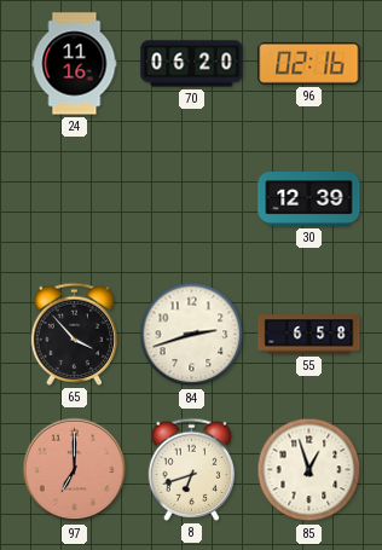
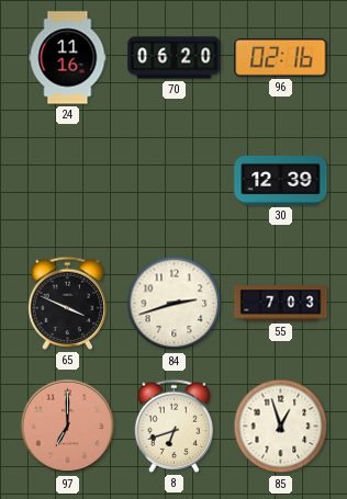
65: 3:53 -> 3:49 (68, 303)
55: 6:58 -> 7:03 (281, 304)
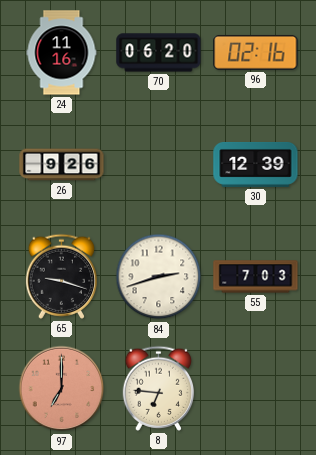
26: none -> 9:26 (62, 165)
65: 3:49 -> 9:18 (62, 276)
8: 6:42 -> 6:46 (159, 388)
85: 12:57 -> none (281, 427)
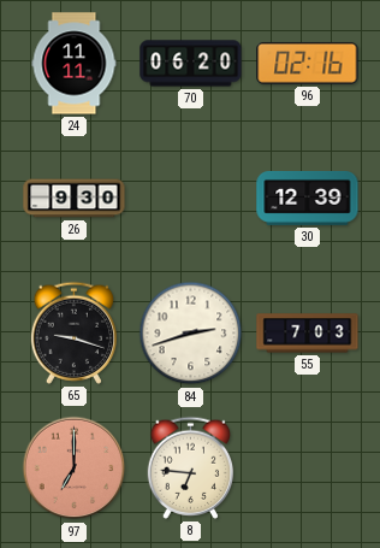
24: 11:16 -> 11:11 (75, 64)
26: 9:26 -> 9:30 (75, 199)
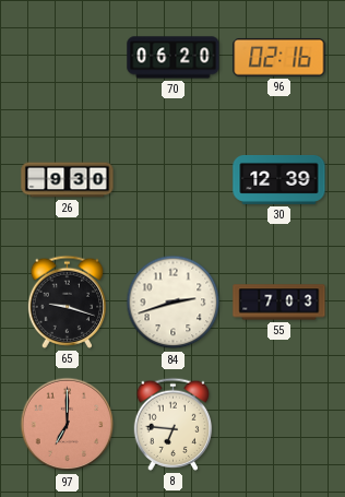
24: 11:11 -> none (75, 64)
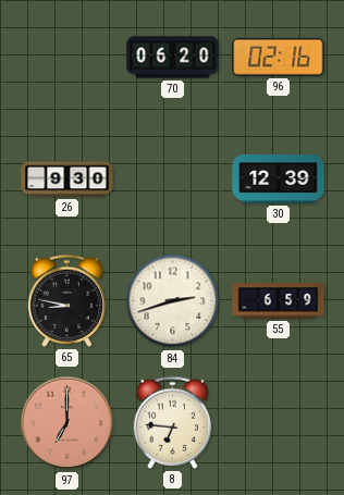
65: 9:18 -> 8:47 (67, 300)
55: 7:03 -> 6:59 (279, 301)
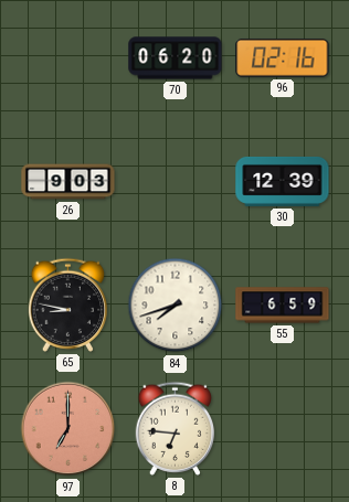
26: 9:30 -> 9:03 (68, 182)
84: 2:42 -> 7:42 (176, 306)
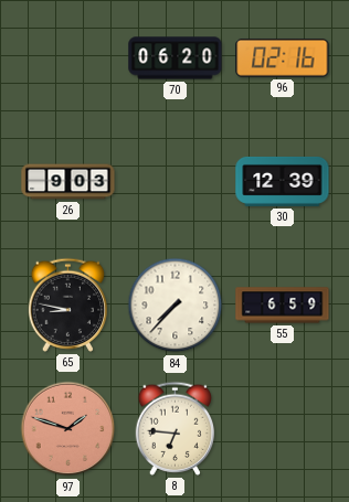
84: 7:42 -> 7:37 (176, 306)
97: 7:00 -> 1:48 (68, 429)
